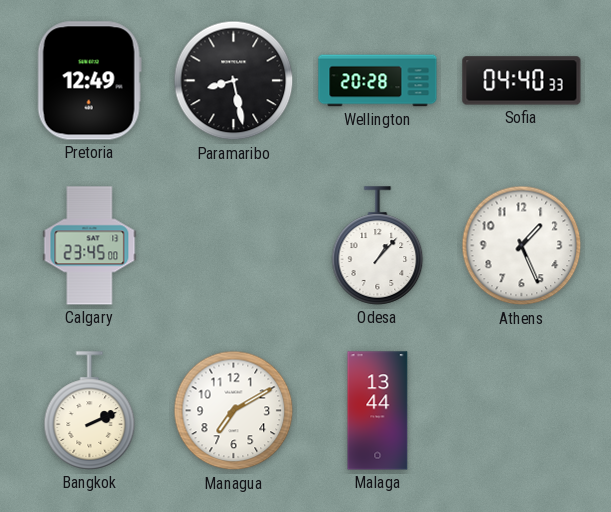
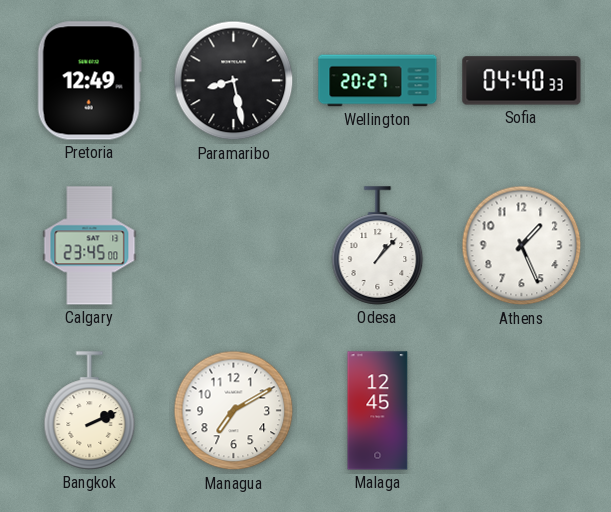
Wellington: 20:28 -> 20:27 (378, 81)
Malaga: 13:44 -> 12:45 (378, 411)
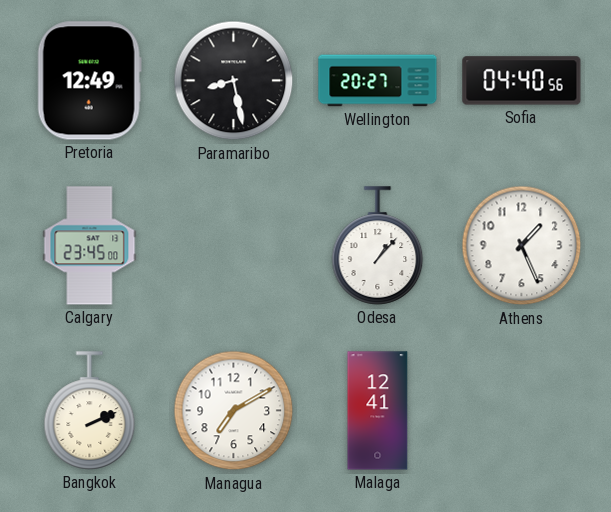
Sofia: 04:40:33 -> 04:40:56 (522, 81)
Malaga: 12:45 -> 12:41 (378, 411)
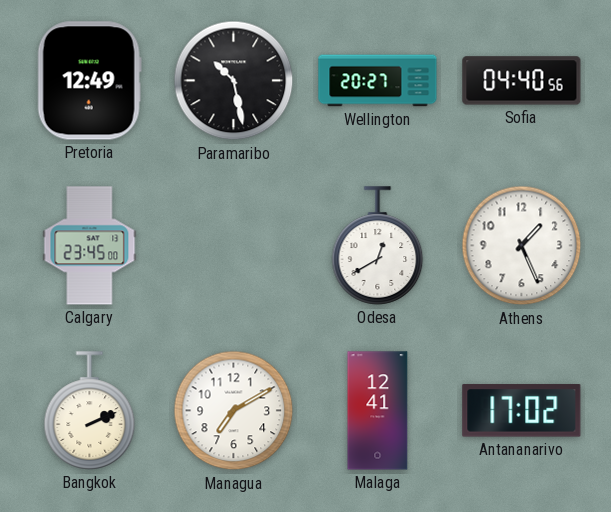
Paramaribo: 8:28 -> 10:28 (234, 81)
Odesa: 1:07 -> 12:40 (378, 246)
Antananarivo: none -> 17:02 (522, 411)
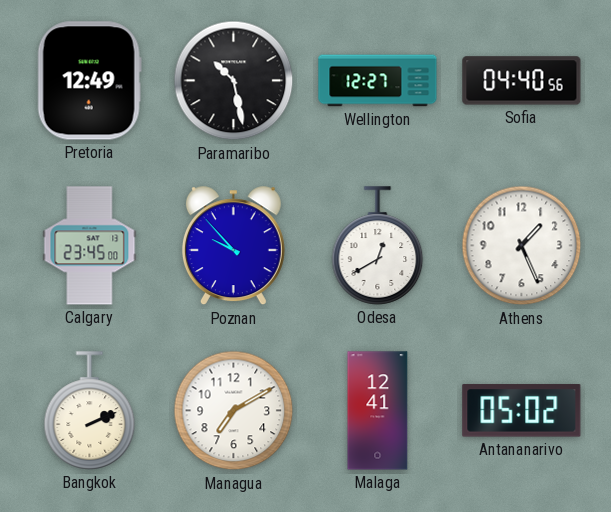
Wellington: 20:27 -> 12:27 (378, 81)
Poznan: none -> 9:53 (233, 246)
Antananarivo: 17:02 -> 05:02 (522, 411)
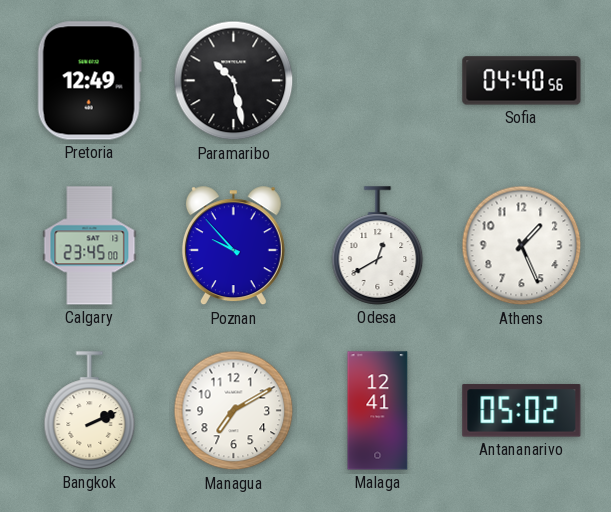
Wellington: 12:27 -> none (378, 81)
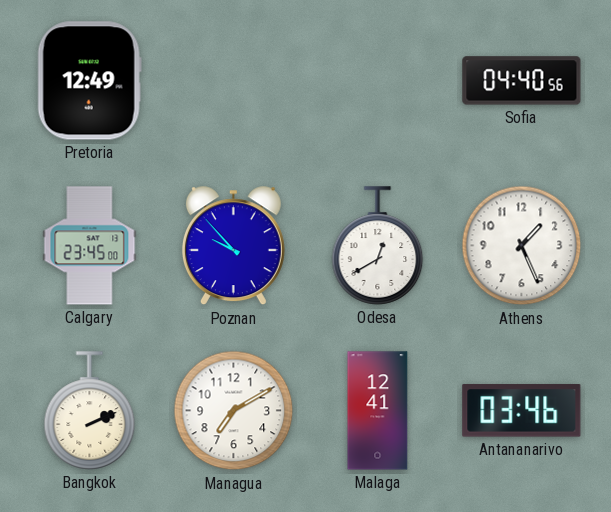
Paramaribo: 10:28 -> none (234, 81)
Antananarivo: 05:02 -> 03:46 (522, 411)
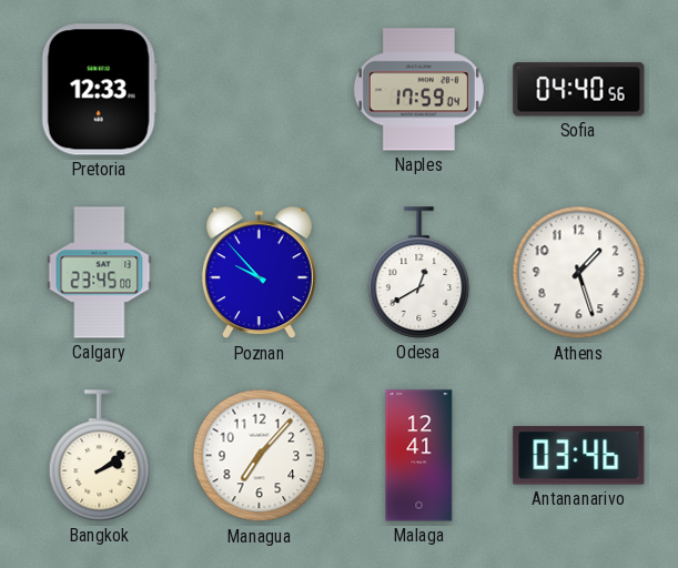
Pretoria: 12:49 -> 12:33 (99, 90)
Naples: none -> 17:59 (418, 90)
Athens: 1:26 -> 1:27 (579, 273)
Bangkok: 2:11 -> 2:09 (100, 456)
Managua: 7:10 -> 7:07 (260, 456)
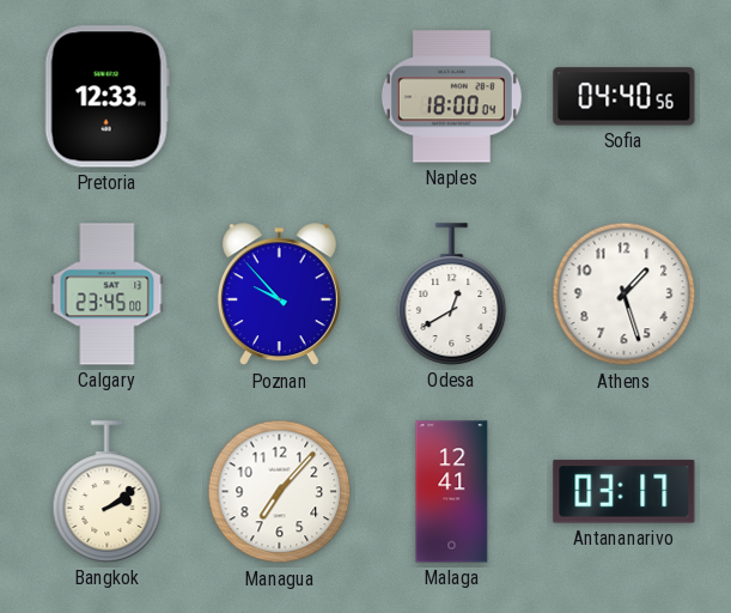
Naples: 17:59 -> 18:00 (451, 97)
Antananarivo: 03:46 -> 03:17 (625, 492)
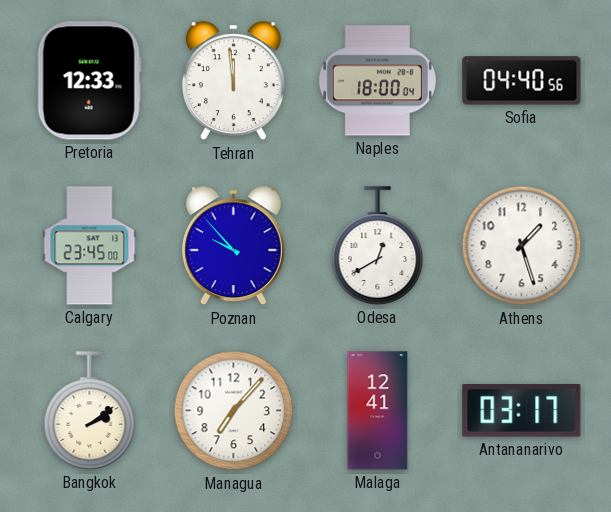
Tehran: none -> 11:59 (233, 81)
